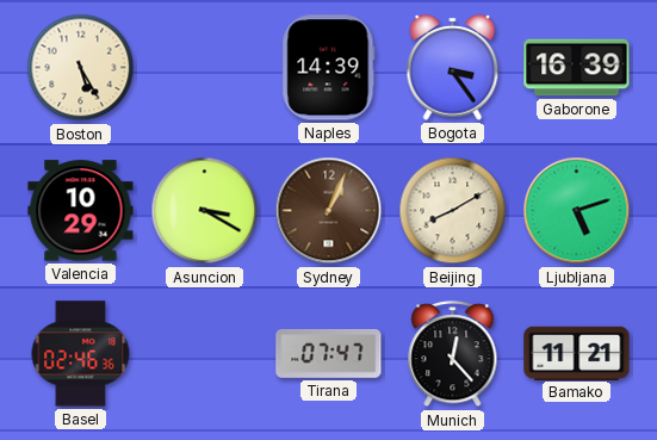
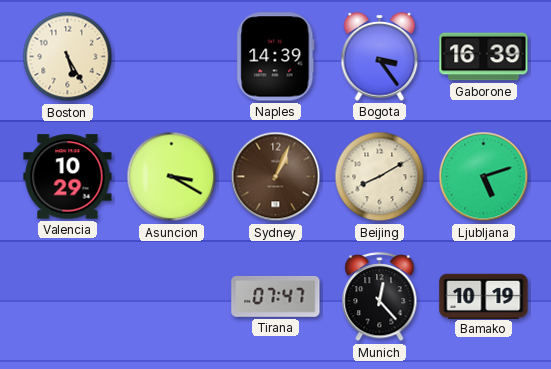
Basel: 02:46 -> none (81, 354)
Bamako: 11:21 -> 10:19 (484, 296)
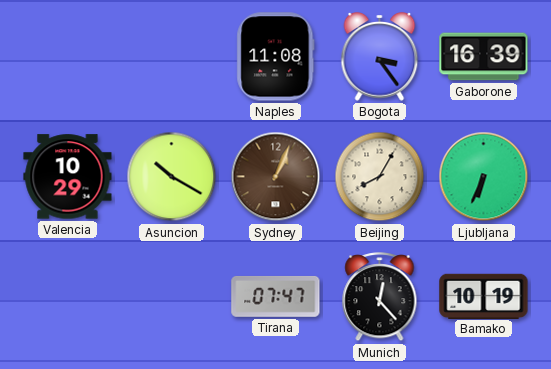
Boston: 5:25 -> none (68, 57)
Naples: 14:39 -> 11:08 (276, 57)
Asuncion: 3:20 -> 10:20 (172, 177)
Beijing: 8:10 -> 8:05 (380, 177)
Ljubljana: 5:12 -> 6:34 (484, 177)
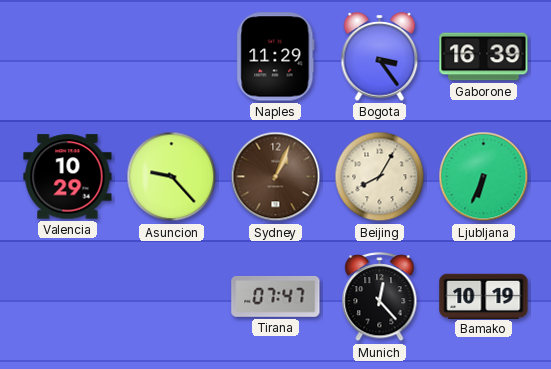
Naples: 11:08 -> 11:29 (276, 57)
Asuncion: 10:20 -> 9:23 (172, 177)
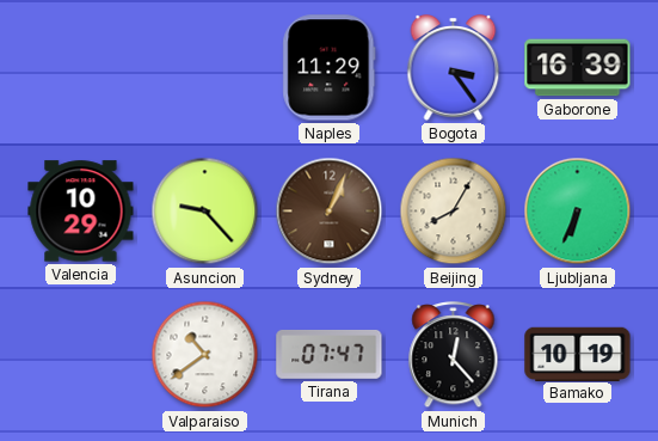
Valparaiso: none -> 10:39 (205, 355)
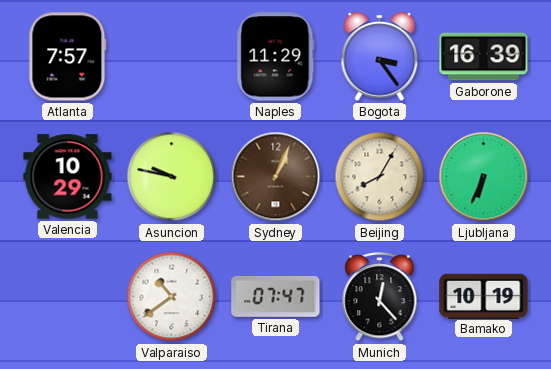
Atlanta: none -> 7:57 (68, 57)
Asuncion: 9:23 -> 9:47 (172, 177)
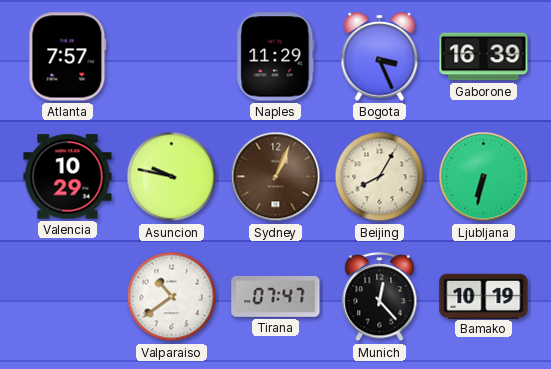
Bogota: 3:24 -> 3:26 (380, 57)
Ljubljana: 6:34 -> 6:32 (484, 177)
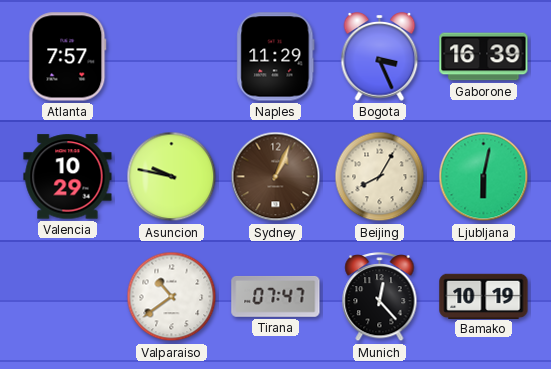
Ljubljana: 6:32 -> 6:02 (484, 177)
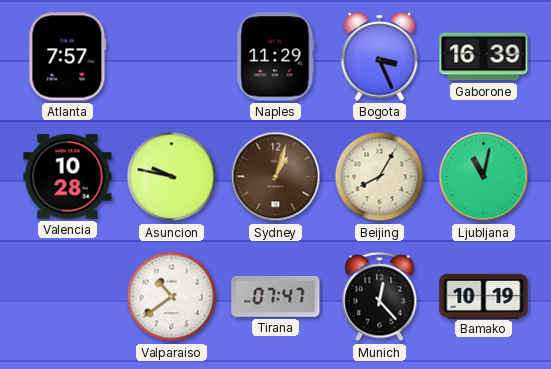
Valencia: 10:29 -> 10:28 (68, 177)
Sydney: 1:04 -> 1:03 (276, 177)
Ljubljana: 6:02 -> 11:02 (484, 177)
